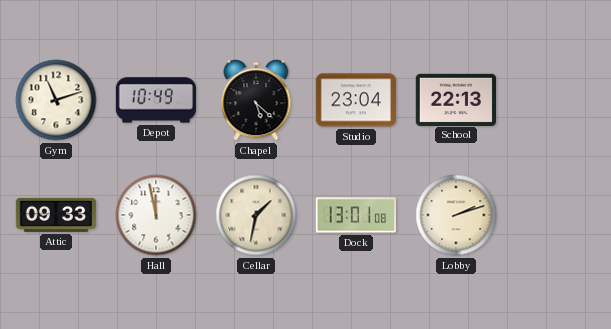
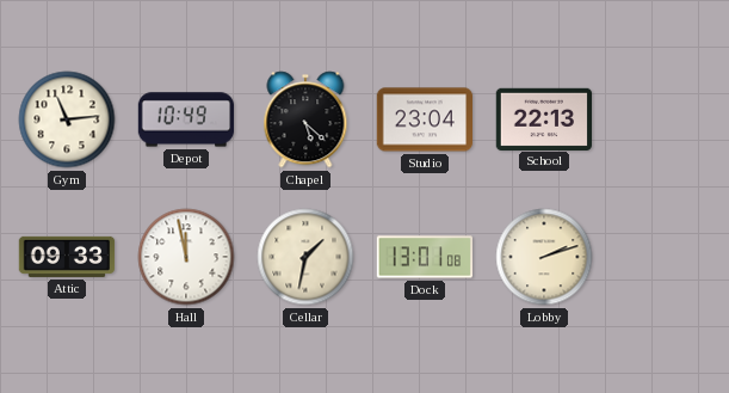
Gym: 11:12 -> 11:14 (67, 119)
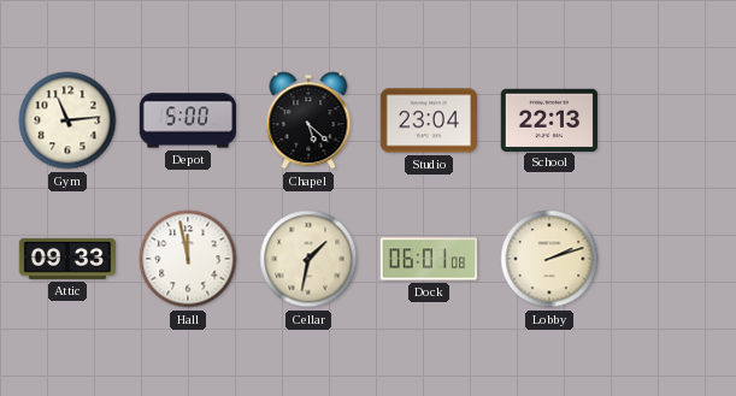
Depot: 10:49 -> 5:00 (188, 120)
Dock: 13:01 -> 06:01 (429, 259)
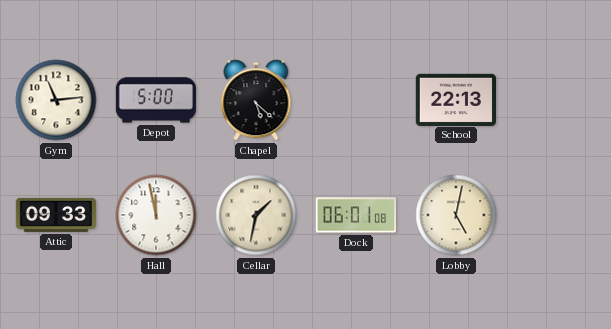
Studio: 23:04 -> none (429, 120)
Lobby: 2:12 -> 5:02 (456, 215)
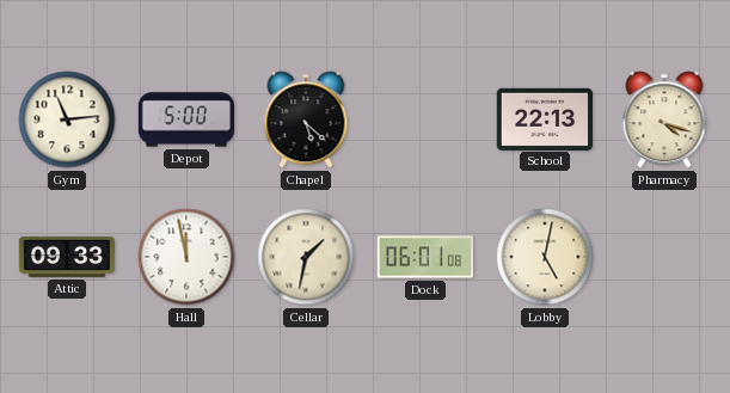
Pharmacy: none -> 4:18 (664, 119)
